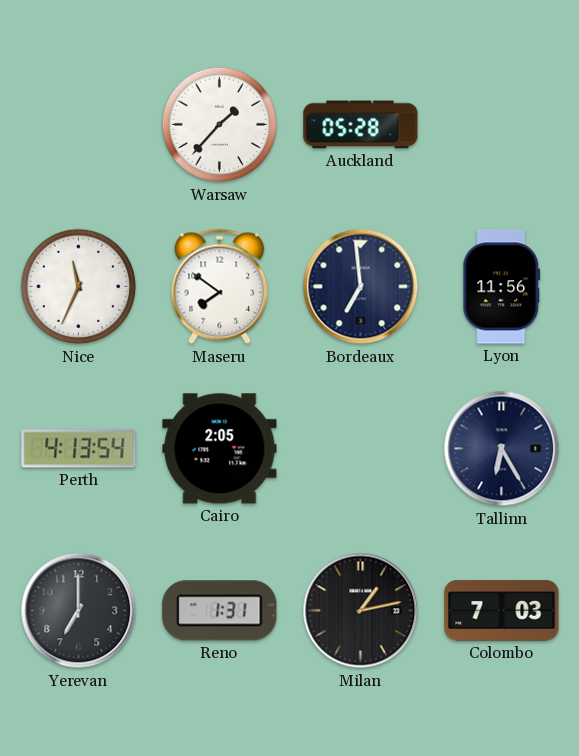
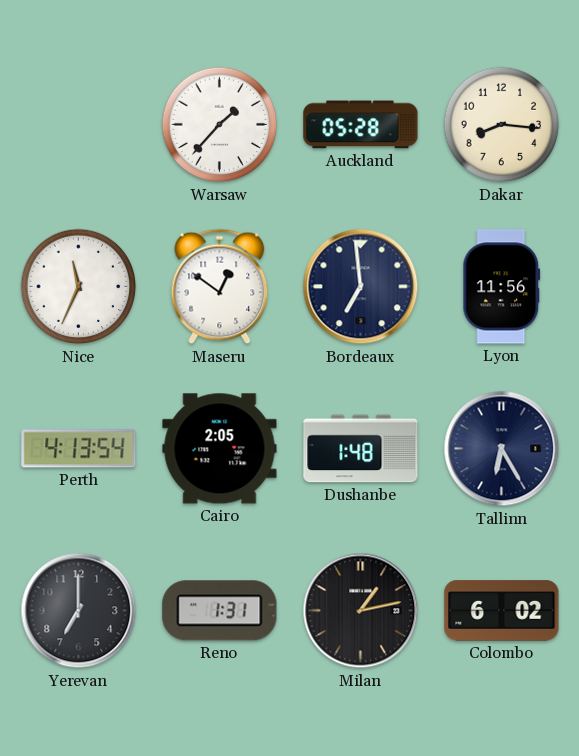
Dakar: none -> 8:16 (502, 125)
Maseru: 7:51 -> 12:51 (220, 287)
Dushanbe: none -> 1:48 (361, 449)
Colombo: 7:03 -> 6:02 (502, 611)
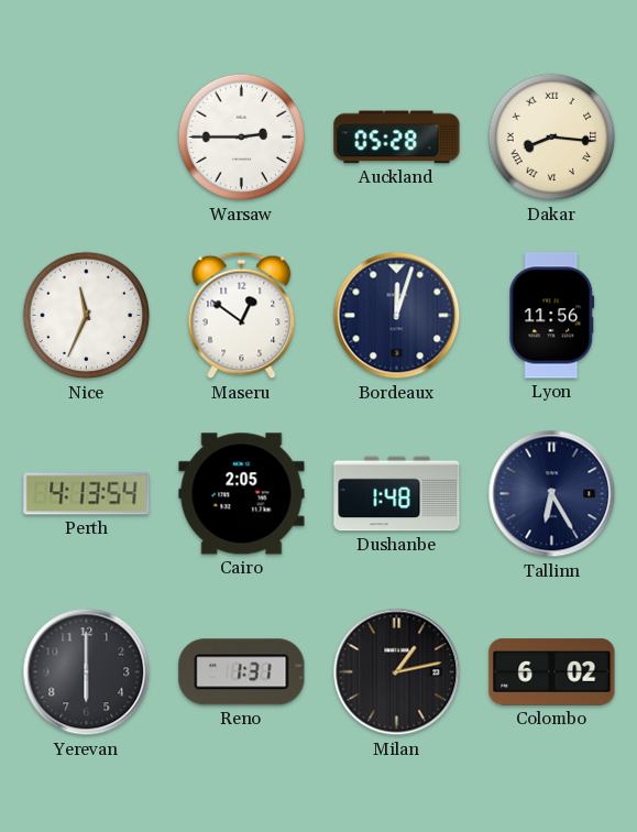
Warsaw: 1:37 -> 2:45 (242, 138)
Dakar numerals: Arabic -> Roman (552, 138)
Bordeaux: 6:59 -> 12:03 (397, 316)
Yerevan: 7:00 -> 6:00 (87, 672)
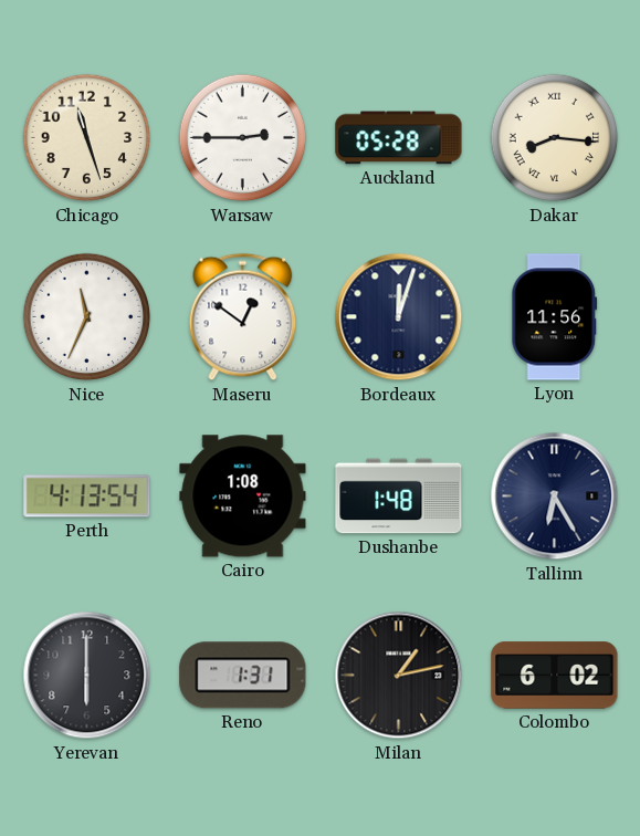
Chicago: none -> 11:27 (87, 138)
Cairo: 2:05 -> 1:08 (243, 497)
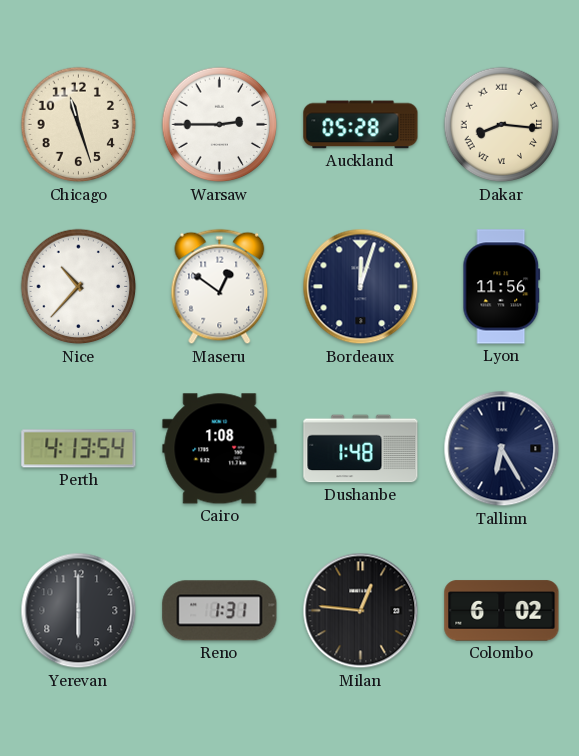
Nice: 11:34 -> 10:37 (79, 287)
Milan: 1:13 -> 12:46 (361, 611)
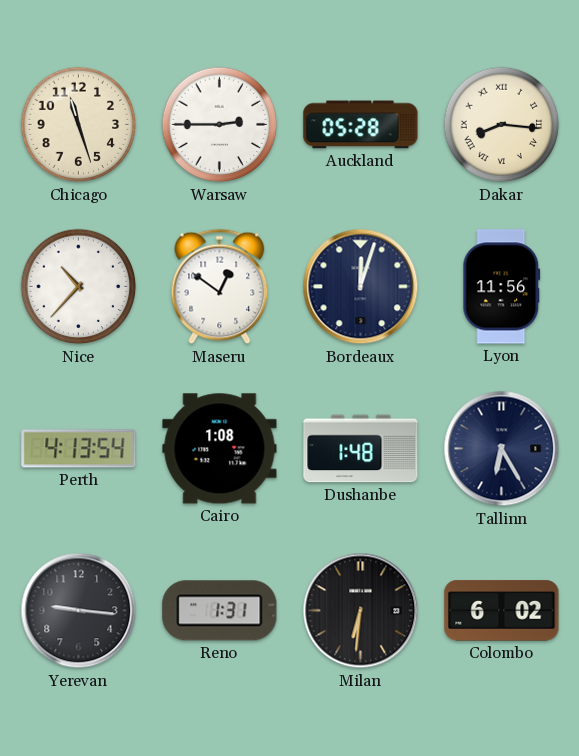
Yerevan: 6:00 -> 9:16 (79, 611)
Milan: 12:46 -> 6:31 (361, 611)
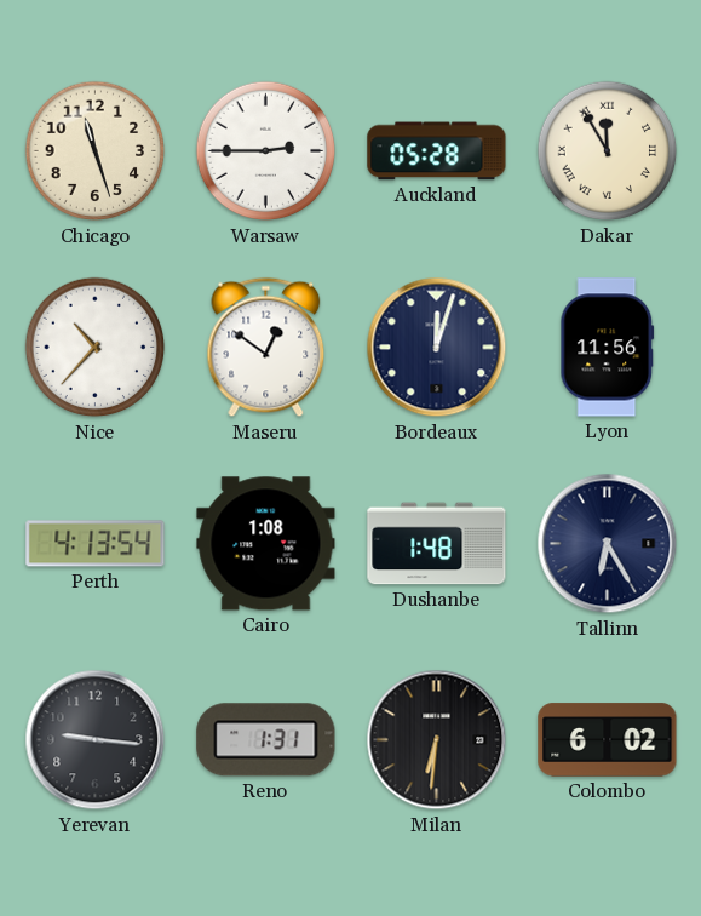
Dakar: 8:16 -> 11:55 (608, 151)
